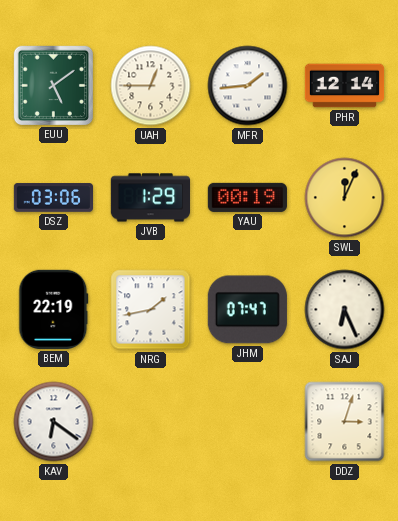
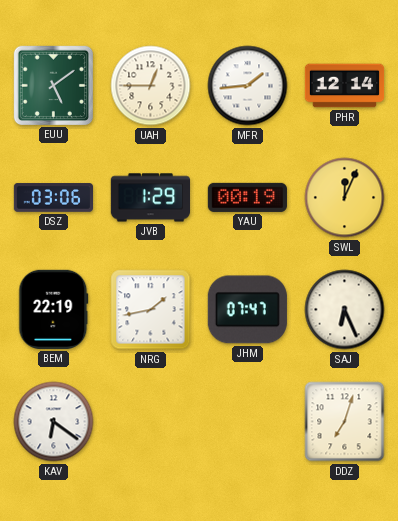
DDZ: 3:03 -> 7:03 (345, 422)
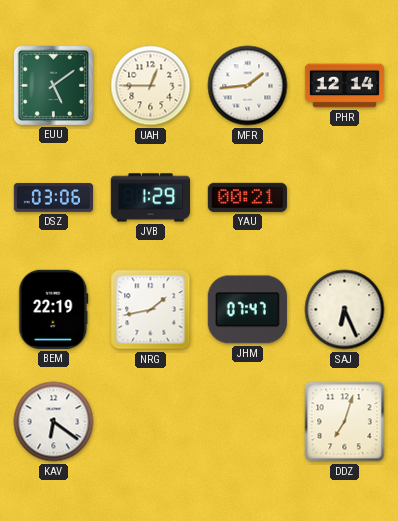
YAU: 00:19 -> 00:21 (247, 197)
SWL: 12:04 -> none (345, 198)
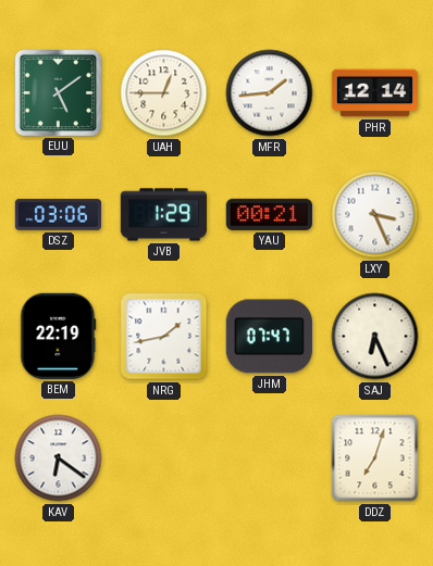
LXY: none -> 3:26 (375, 215)
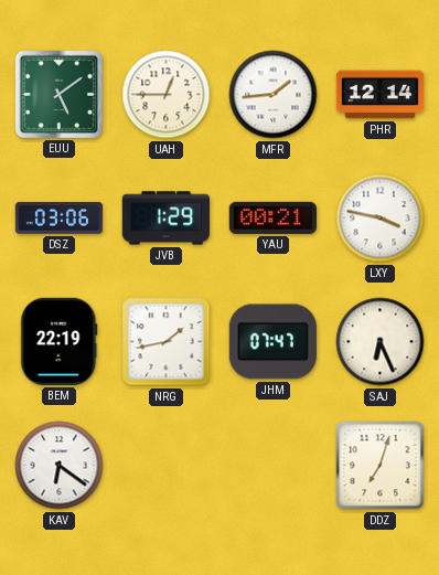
LXY: 3:26 -> 3:47 (381, 219)
